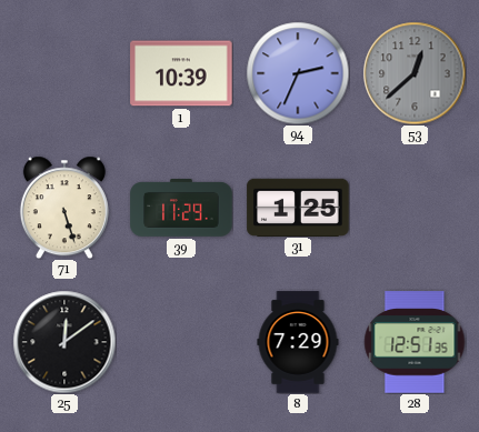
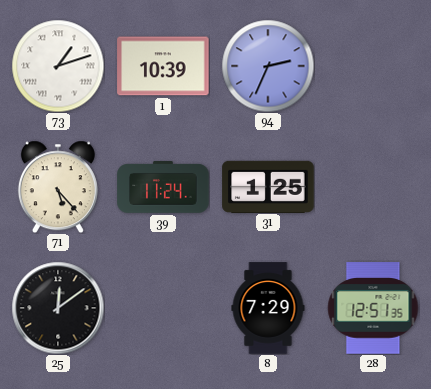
73: none -> 1:12 (58, 66)
53: 12:38 -> none (415, 73)
71: 5:27 -> 5:23 (58, 187)
39: 11:29 -> 11:24 (163, 187)
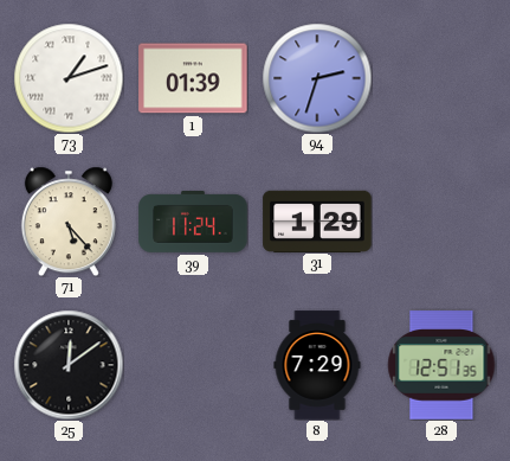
1: 10:39 -> 01:39 (193, 78)
94: 2:34 -> 2:33 (317, 78)
31: 1:25 -> 1:29 (317, 220)
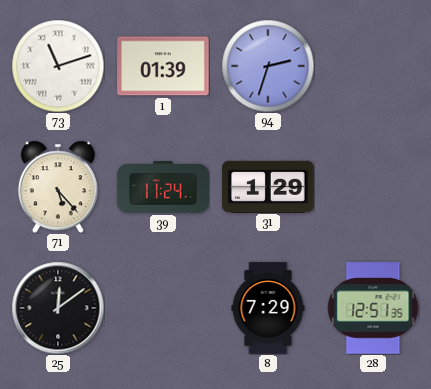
73: 1:12 -> 11:12 (58, 66)
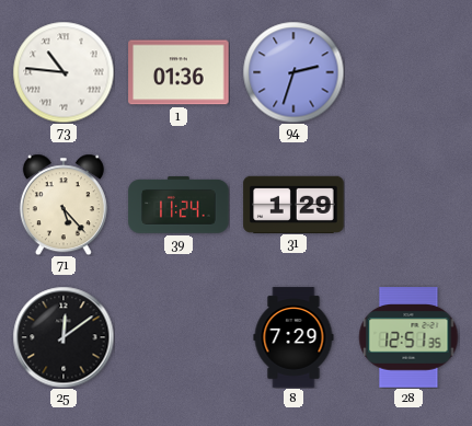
73: 11:12 -> 10:46 (64, 72)
1: 01:39 -> 01:36 (179, 72)
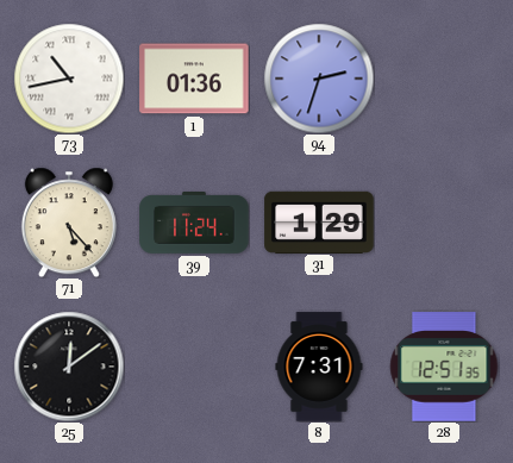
73: 10:46 -> 10:43 (69, 79)
8: 7:29 -> 7:31 (319, 367)
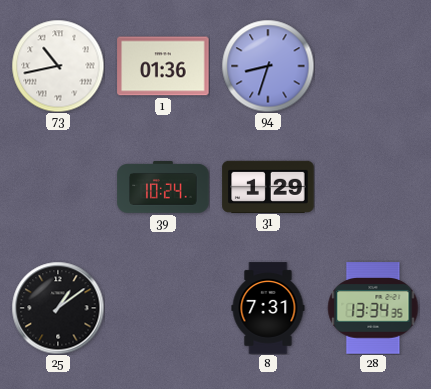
94: 2:33 -> 8:33 (268, 66)
71: 5:23 -> none (69, 223)
39: 11:24 -> 10:24 (163, 187)
25: 12:09 -> 1:09 (58, 308)
28: 12:51 -> 13:34 (373, 308)
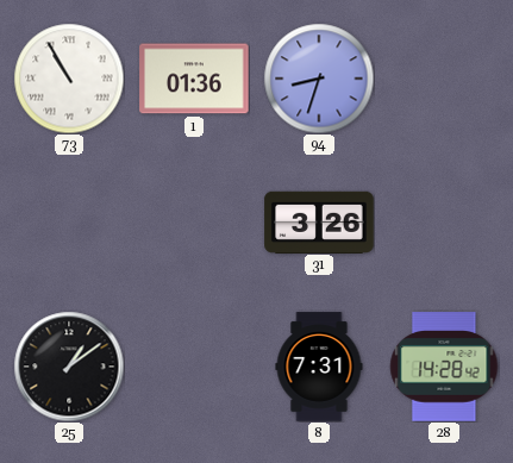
73: 10:43 -> 10:55 (69, 79)
39: 10:24 -> none (163, 187)
31: 1:29 -> 3:26 (319, 221)
28: 13:34 -> 14:28 (444, 367)
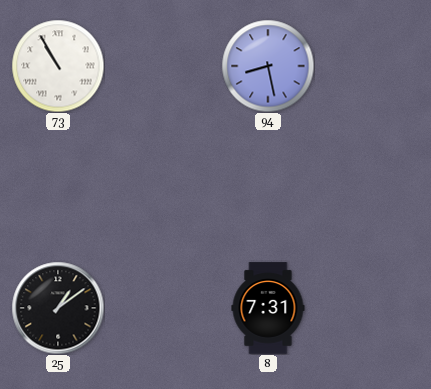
1: 01:36 -> none (194, 79)
94: 8:33 -> 8:28 (268, 66)
31: 3:26 -> none (319, 221)
28: 14:28 -> none (444, 367)
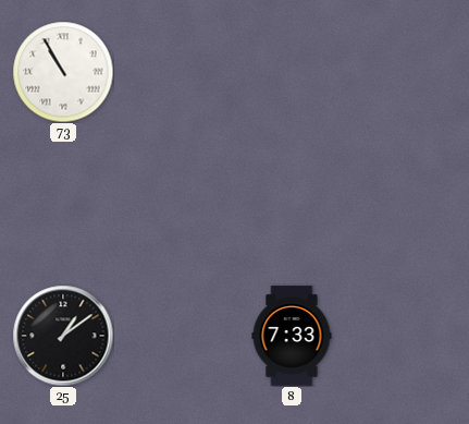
94: 8:28 -> none (268, 66)
8: 7:31 -> 7:33 (292, 336)
